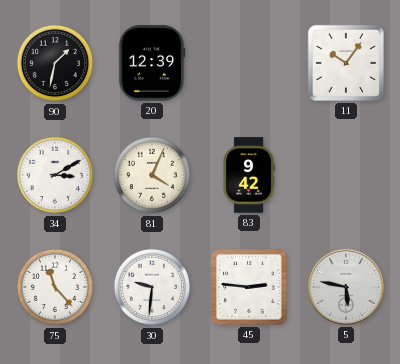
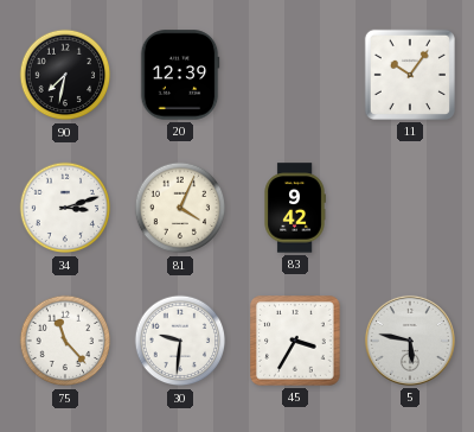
90: 1:32 -> 7:32 (65, 75)
34: 3:10 -> 3:12 (65, 208)
45: 2:46 -> 3:35 (295, 341)
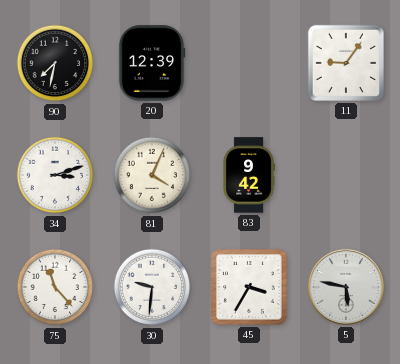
11: 10:06 -> 9:06 (346, 63)
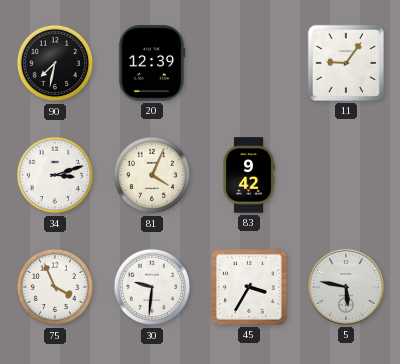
75: 11:23 -> 3:56 (55, 287)
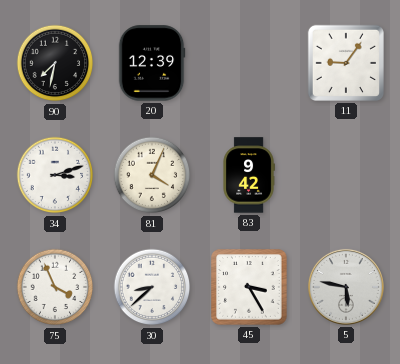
30: 9:31 -> 8:38 (152, 287)
45: 3:35 -> 3:25 (249, 287)
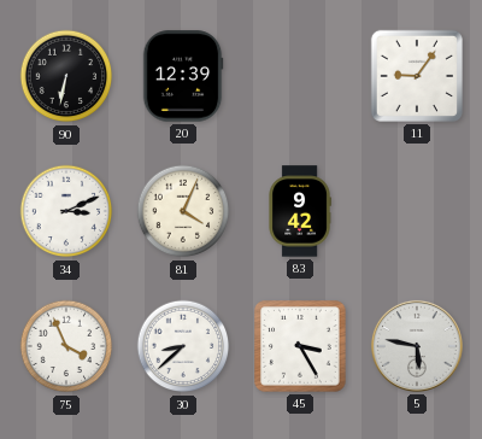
90: 7:32 -> 6:32 (66, 76)
34: 3:12 -> 3:11 (66, 211)
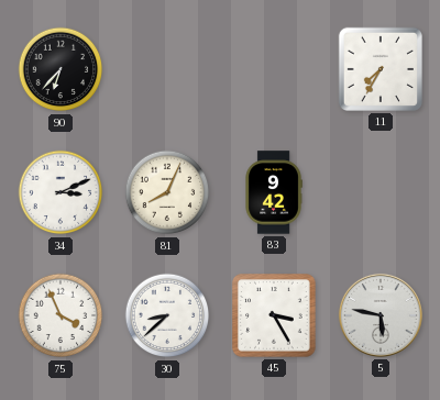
90: 6:32 -> 6:37 (61, 69)
20: 12:39 -> none (183, 76)
11: 9:06 -> 7:35 (381, 69)
81: 4:04 -> 8:04 (167, 192)
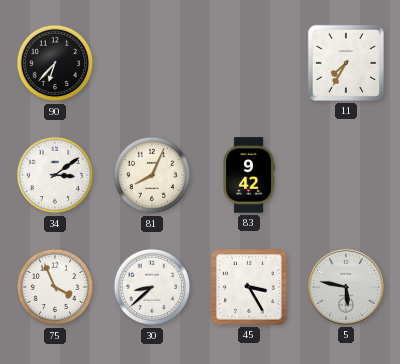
34: 3:11 -> 3:09 (55, 175)
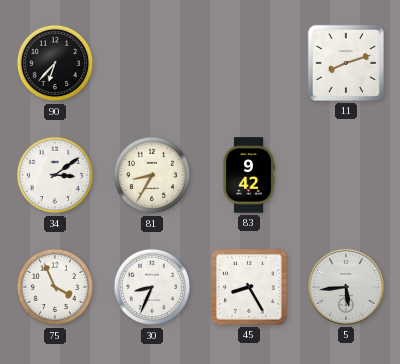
11: 7:35 -> 8:12 (346, 63)
81: 8:04 -> 8:35 (152, 175)
30: 8:38 -> 8:34 (152, 287)
45: 3:25 -> 8:25 (249, 287)
5: 5:47 -> 5:44 (346, 287)
